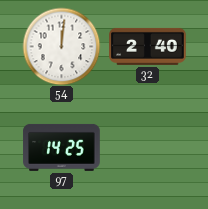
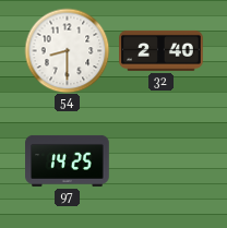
54: 12:01 -> 8:30 (67, 50)
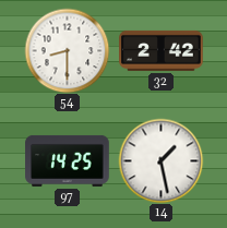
32: 2:40 -> 2:42 (162, 50)
14: none -> 1:28 (160, 160)
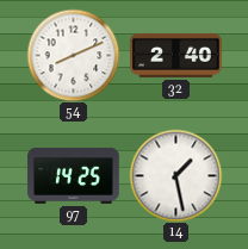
54: 8:30 -> 8:11 (73, 55)
32: 2:42 -> 2:40 (176, 55)
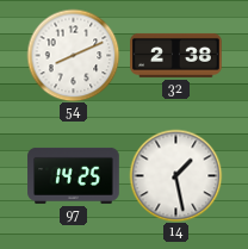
32: 2:40 -> 2:38 (176, 55)
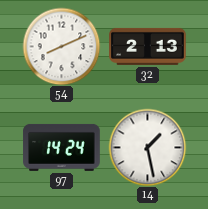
32: 2:38 -> 2:13 (148, 46)
97: 14:25 -> 14:24 (62, 147)
